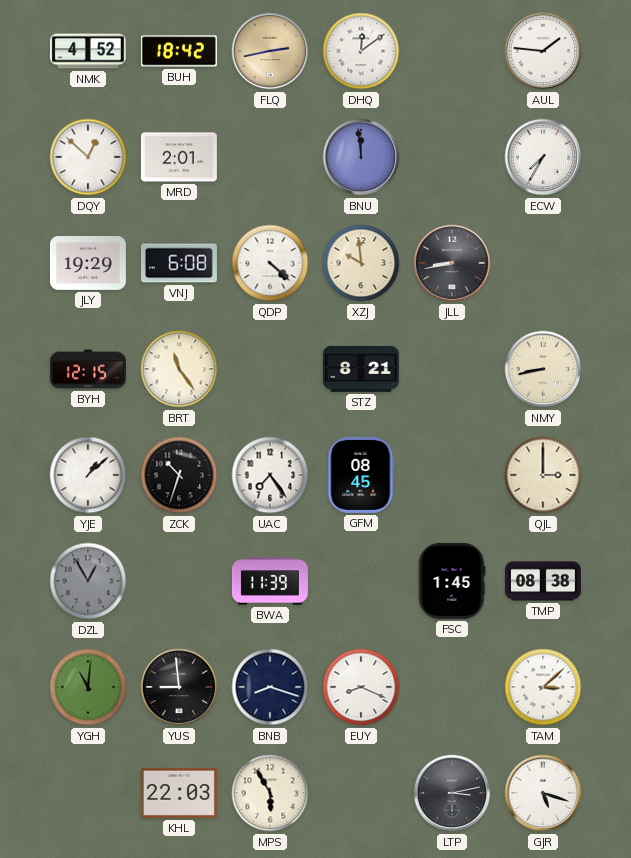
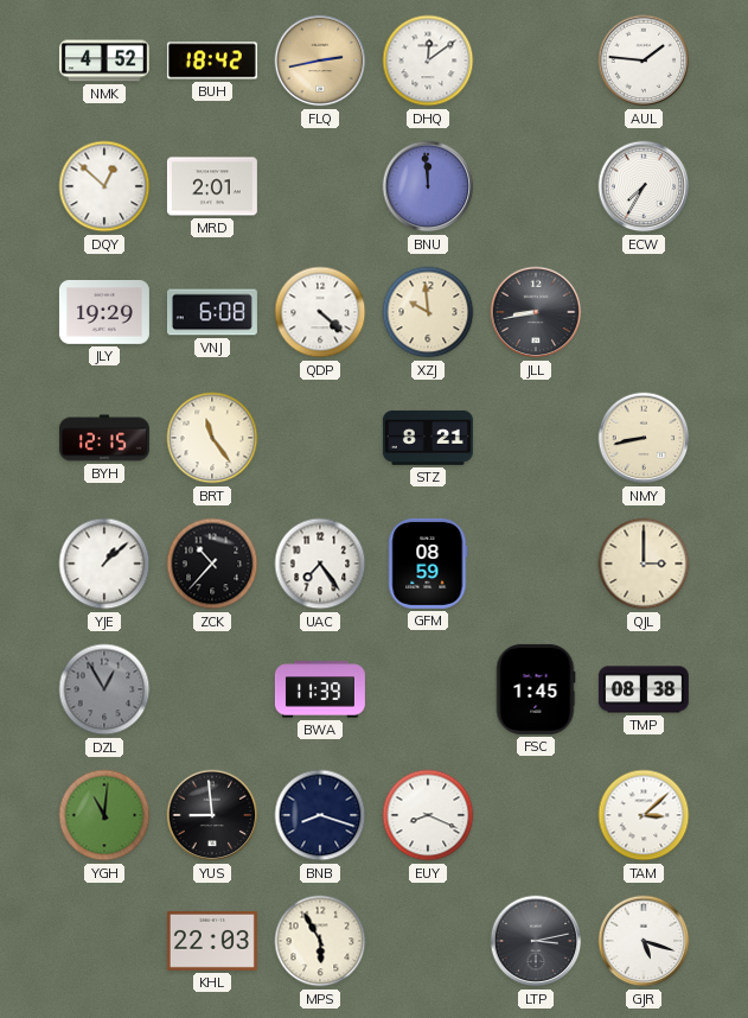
ZCK: 10:33 -> 10:37 (212, 564)
GFM: 08:45 -> 08:59 (428, 564)
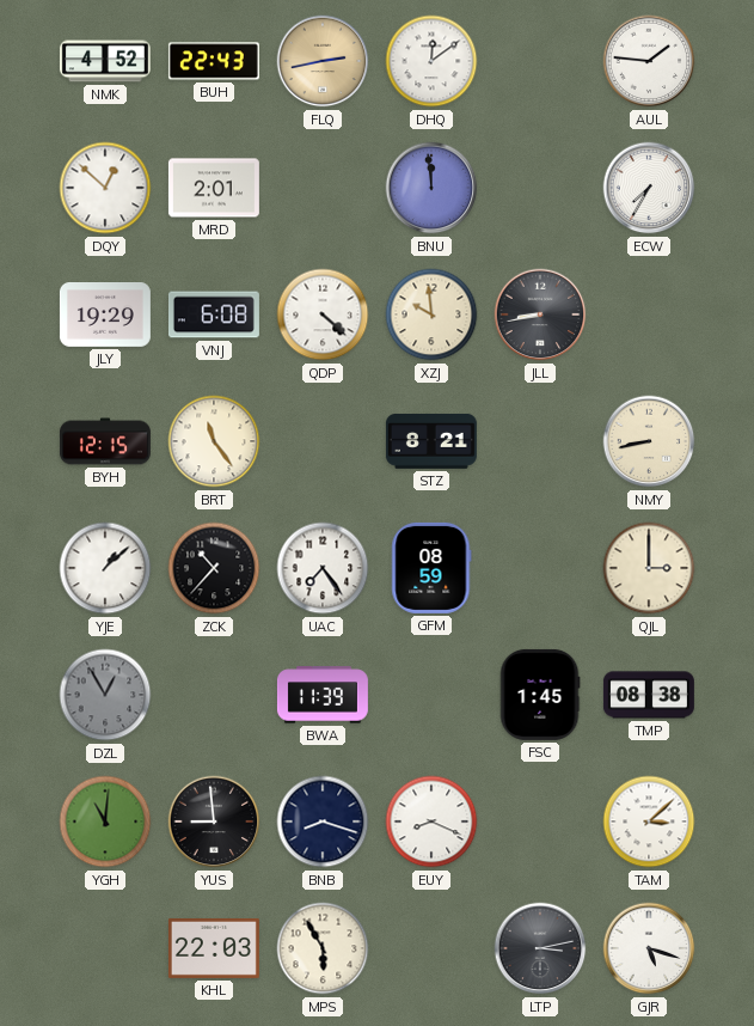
BUH: 18:42 -> 22:43 (214, 61)
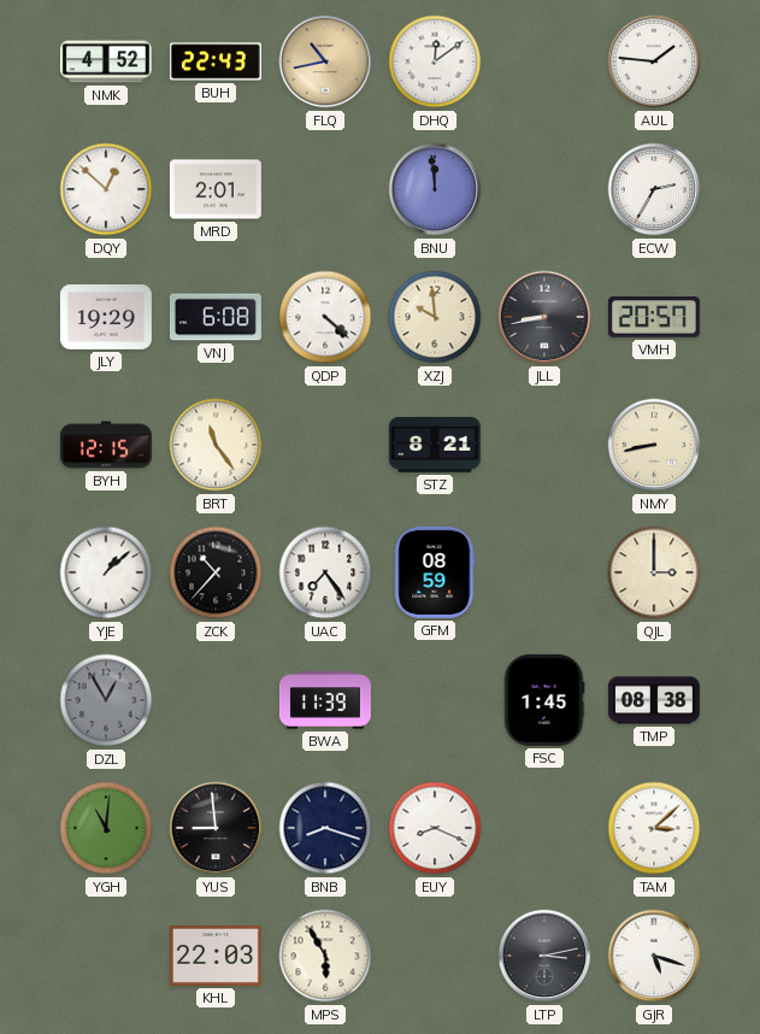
FLQ: 2:43 -> 10:43 (325, 61)
ECW: 7:35 -> 2:35 (654, 189)
VMH: none -> 20:57 (654, 318)
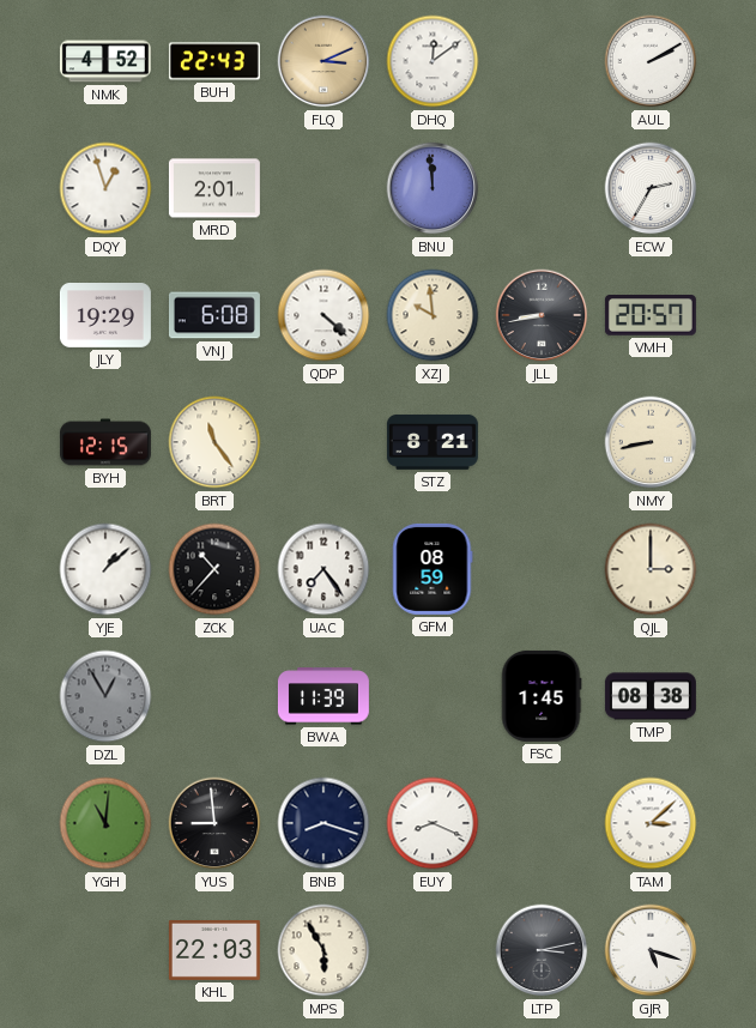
FLQ: 10:43 -> 3:11 (323, 61)
AUL: 1:46 -> 2:10 (651, 61)
DQY: 12:52 -> 12:57 (105, 188)
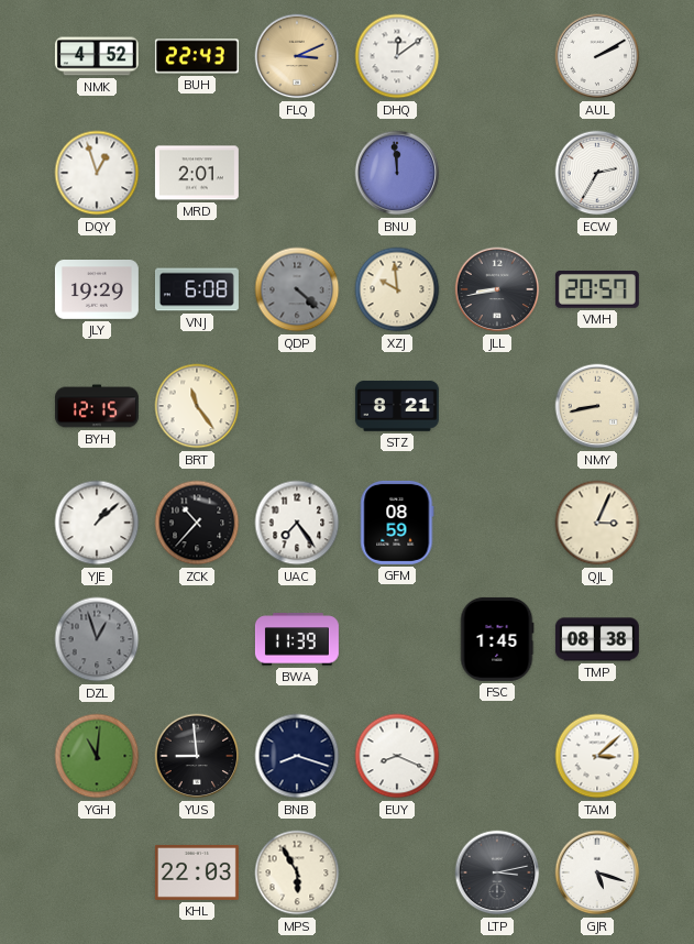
QDP dial: white -> grey (297, 289)
QJL: 3:00 -> 3:04 (597, 523)
DZL: 12:55 -> 12:57 (97, 639)
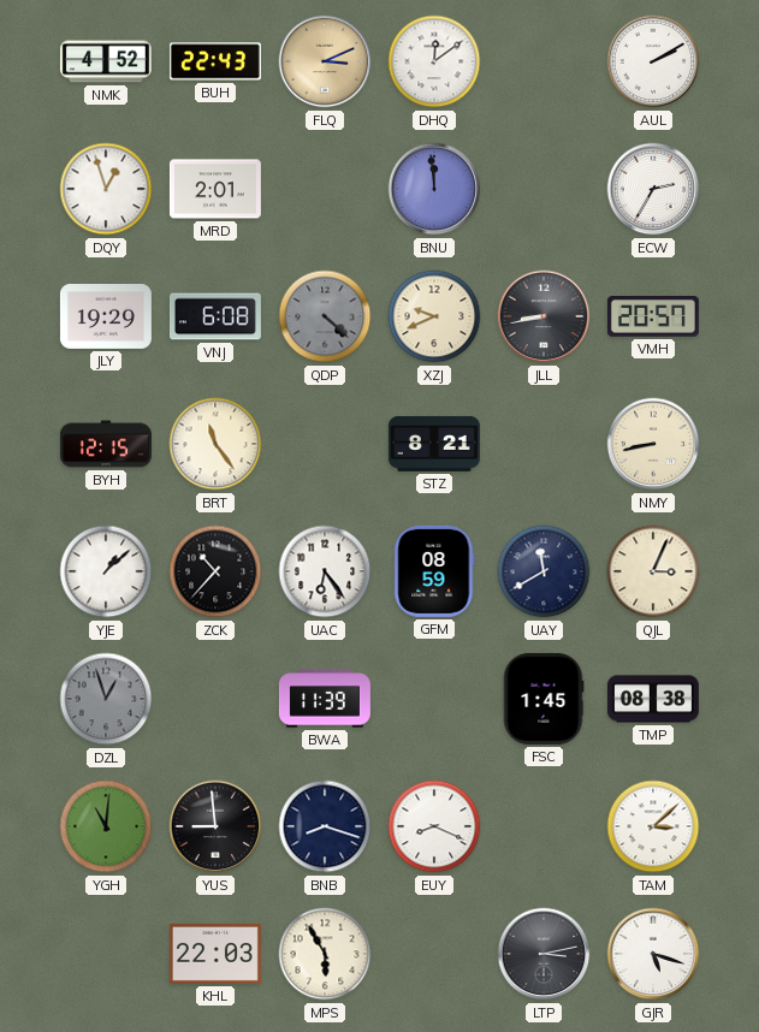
XZJ: 9:59 -> 9:41 (434, 316)
UAC: 7:24 -> 6:24 (325, 571)
UAY: none -> 11:40 (544, 571)
